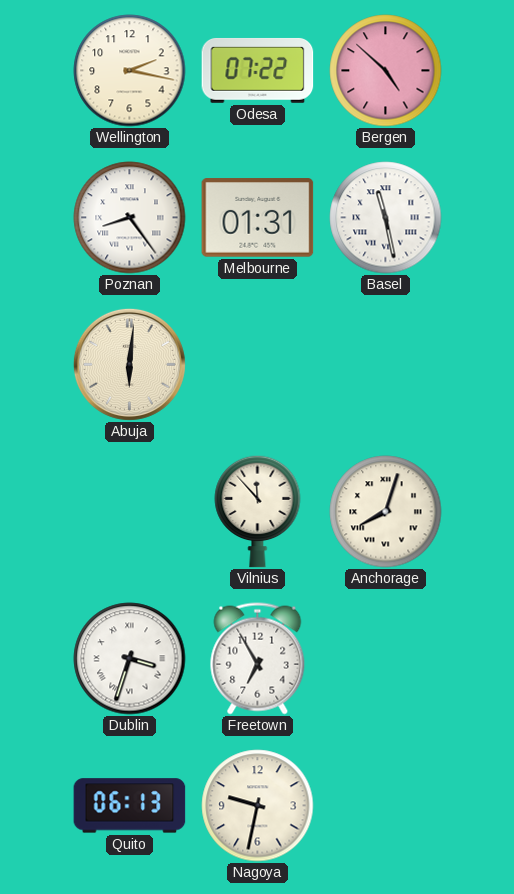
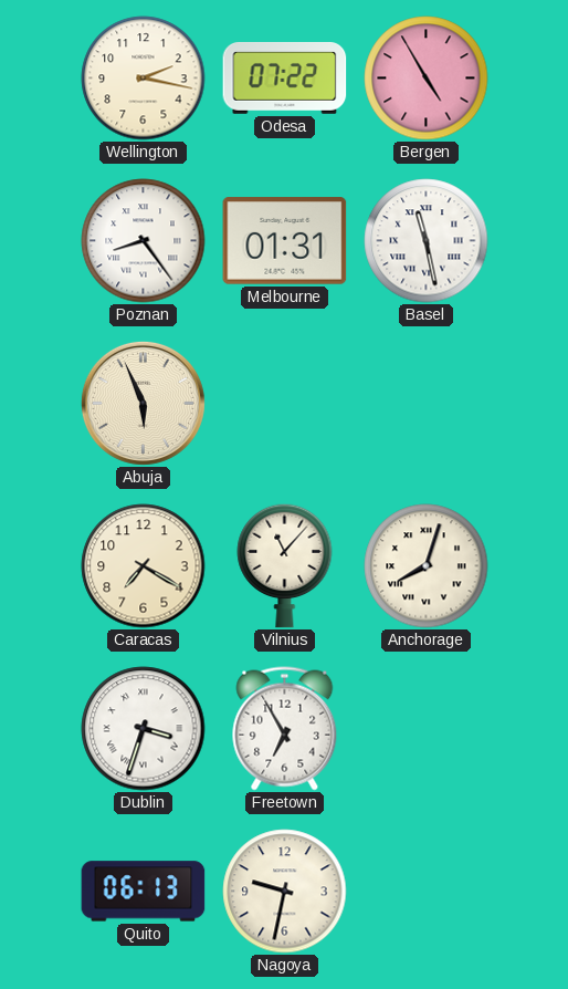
Bergen: 4:52 -> 4:55 (427, 79)
Abuja: 6:01 -> 5:56 (143, 403)
Caracas: none -> 7:20 (144, 566)
Vilnius: 11:53 -> 11:07 (285, 565)
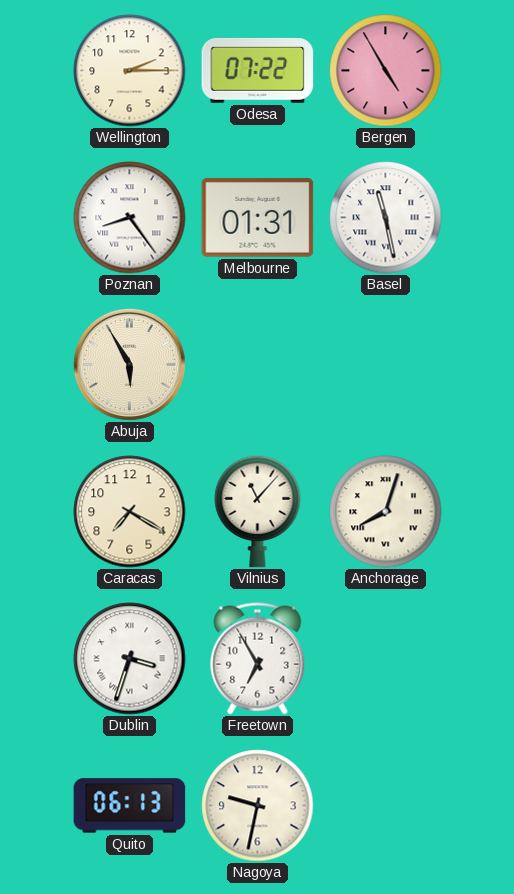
Wellington: 2:17 -> 2:15 (130, 71)
Abuja: 5:56 -> 5:55 (129, 364)
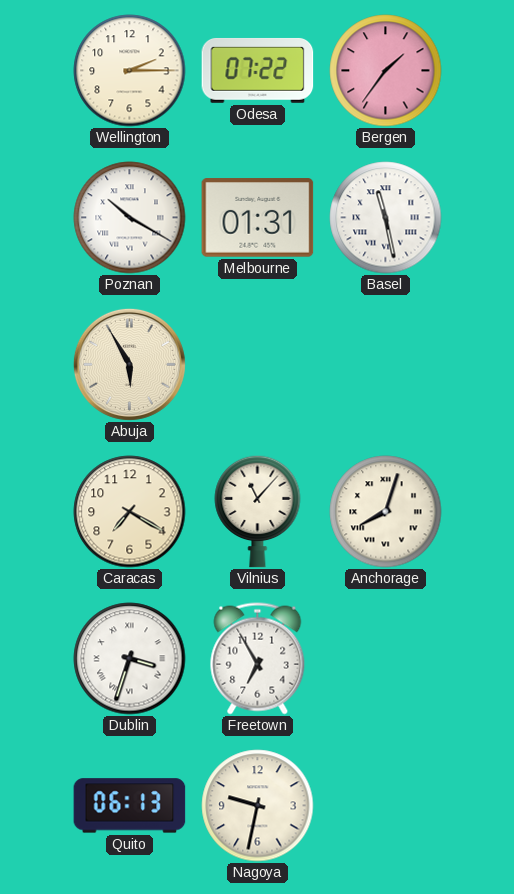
Bergen: 4:55 -> 1:36 (386, 71)
Poznan: 8:24 -> 10:20 (130, 218)
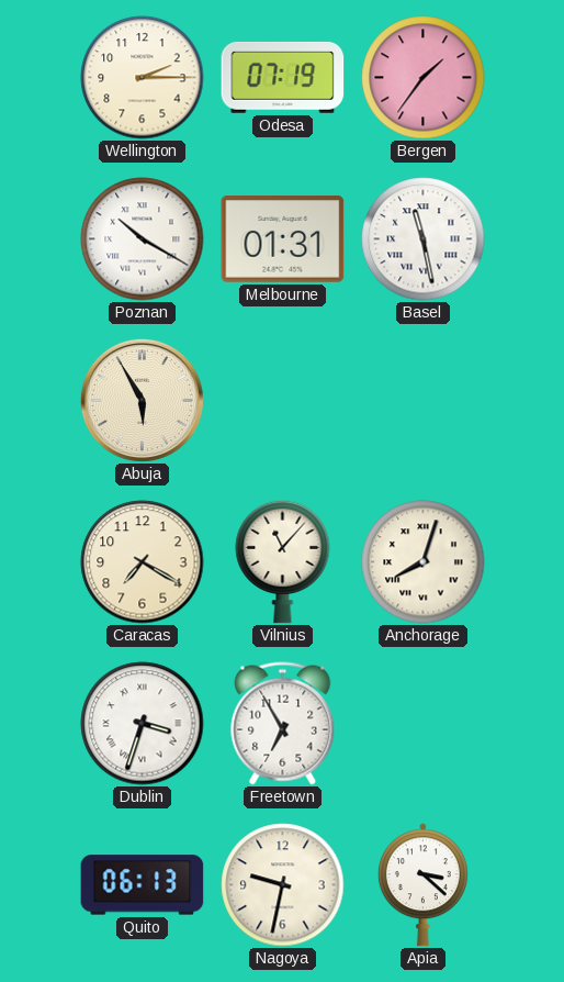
Odesa: 07:22 -> 07:19 (283, 77)
Apia: none -> 3:22 (422, 885)
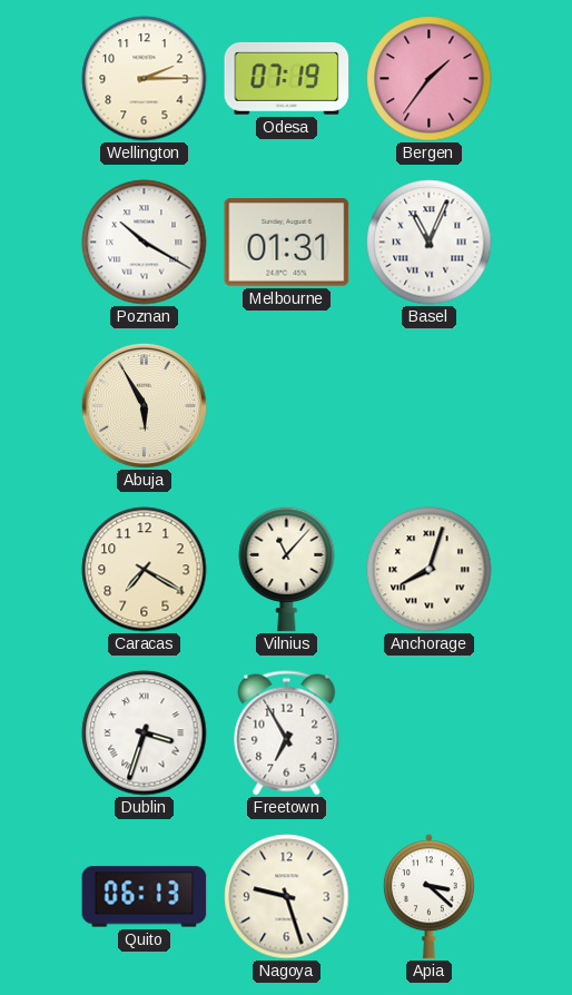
Basel: 11:28 -> 11:04 (430, 243)
Nagoya: 9:32 -> 9:27 (287, 897)
